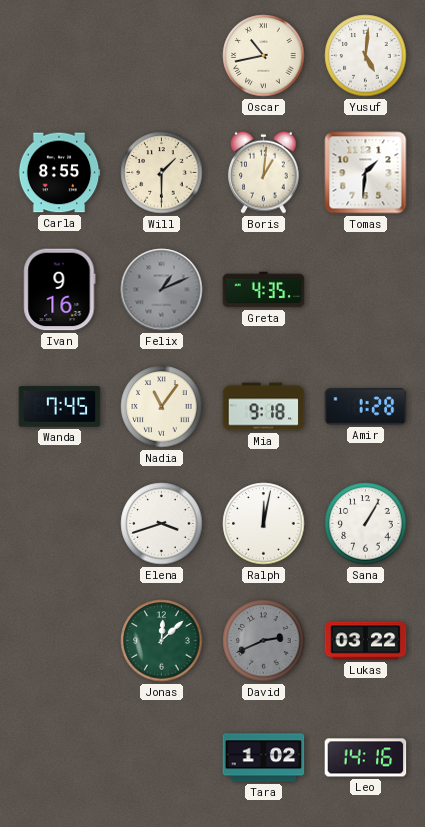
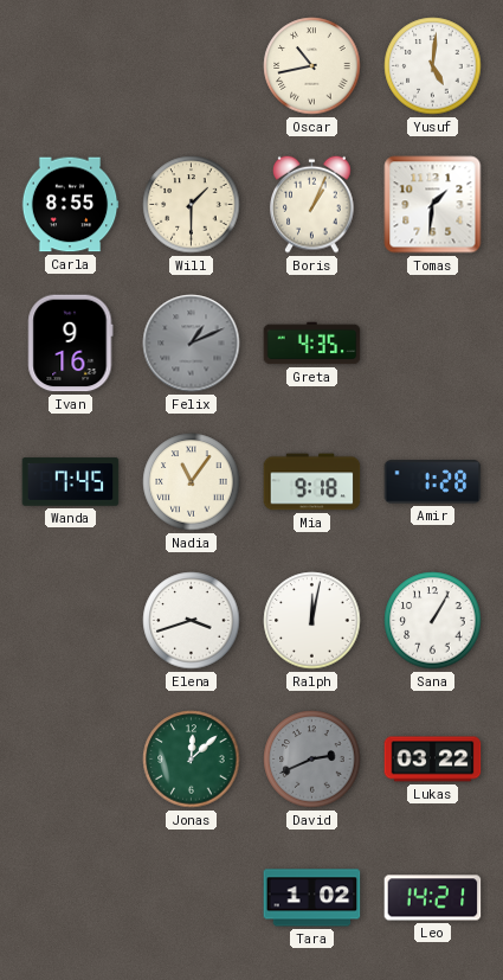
Boris: 1:01 -> 1:04 (312, 204)
Leo: 14:16 -> 14:21 (433, 898)
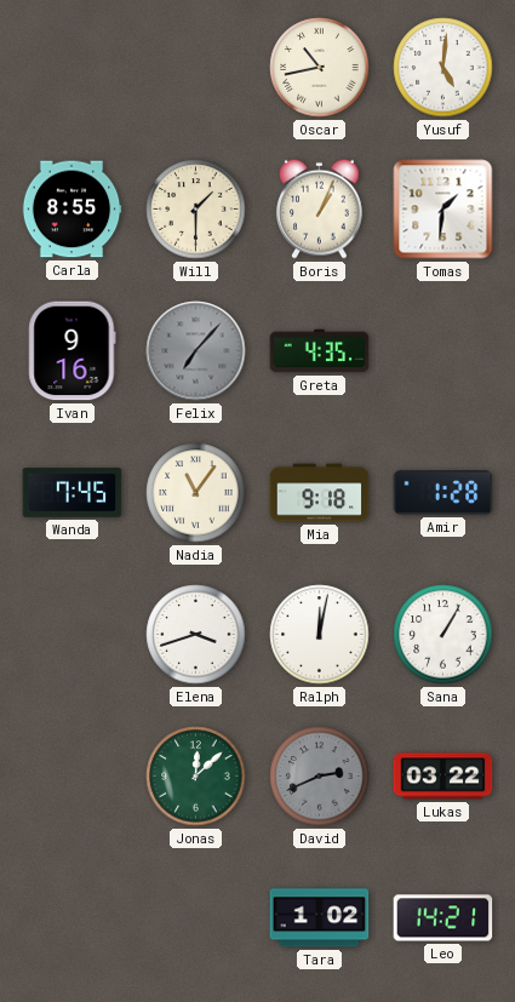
Felix: 1:11 -> 7:07 (196, 351)
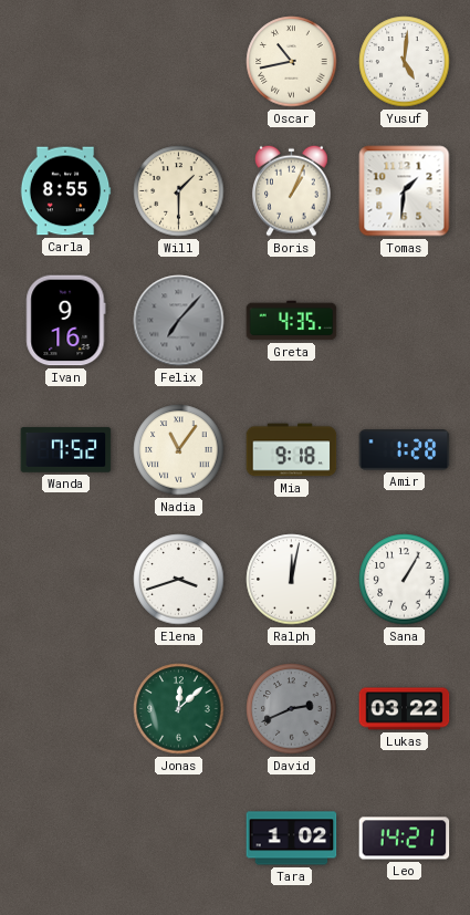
Wanda: 7:45 -> 7:52 (66, 450)
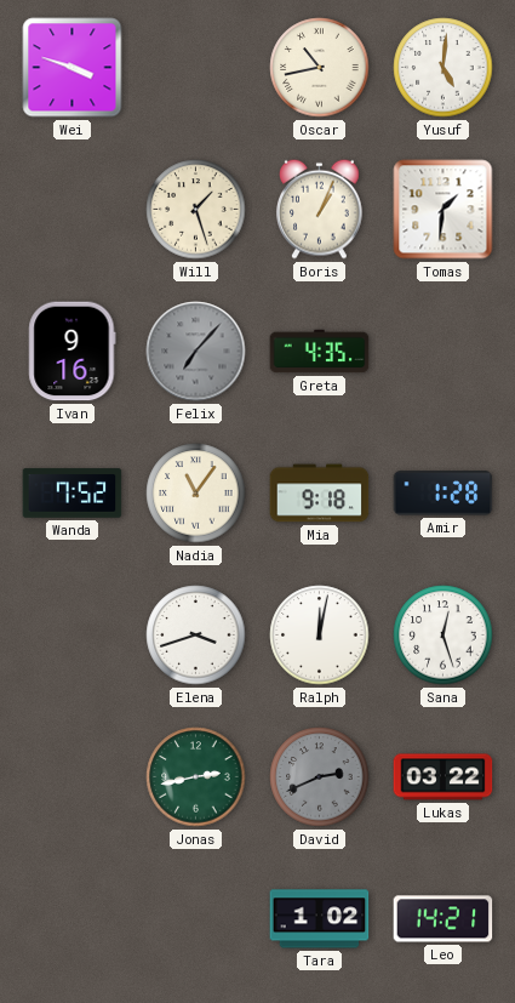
Wei: none -> 3:48 (73, 68)
Carla: 8:55 -> none (65, 191)
Will: 1:30 -> 1:27 (196, 210)
Sana: 1:05 -> 12:27 (444, 636)
Jonas: 12:08 -> 2:43 (196, 777)
